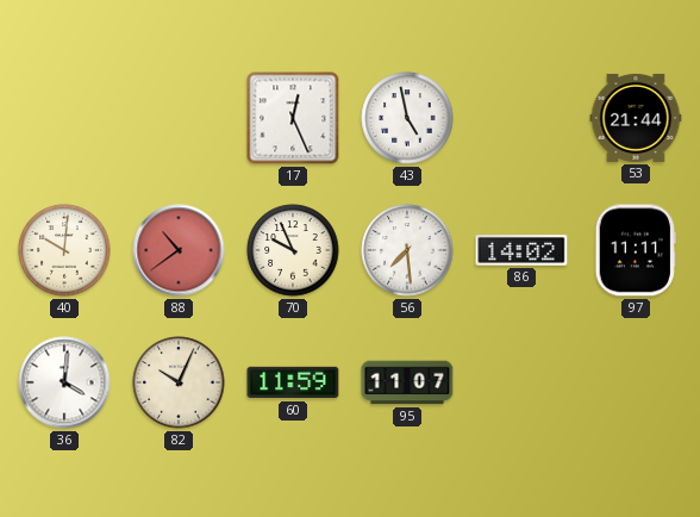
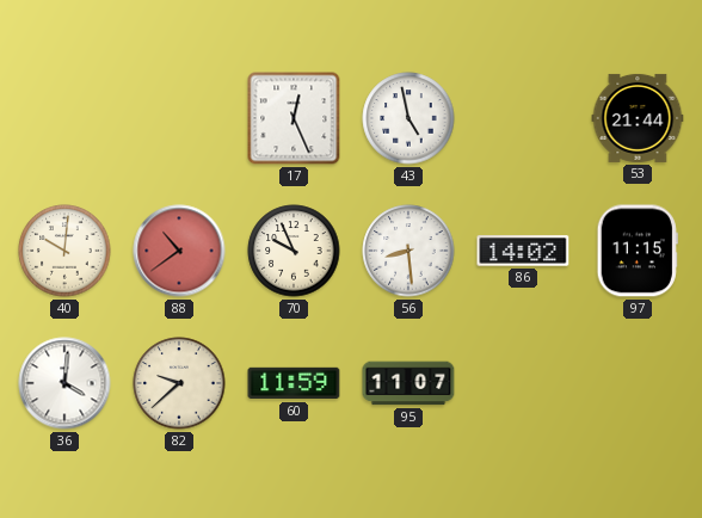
56: 7:29 -> 8:29 (408, 251)
97: 11:11 -> 11:15 (638, 251)
82: 10:04 -> 9:38 (179, 383)
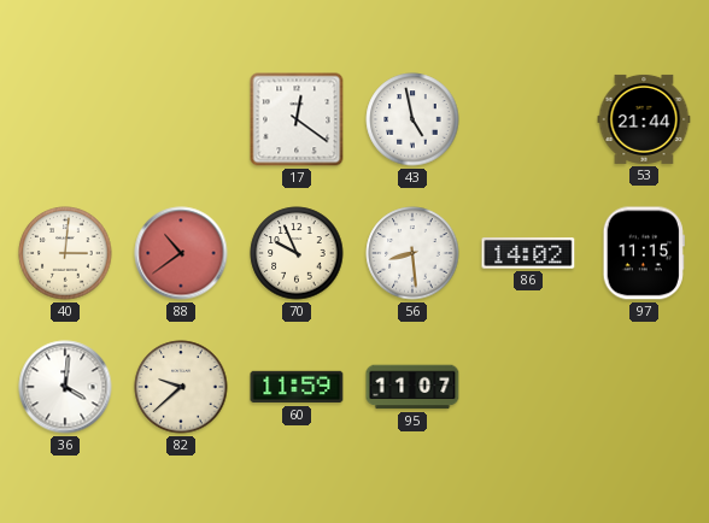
17: 12:26 -> 12:21 (297, 119)
40: 10:01 -> 3:01 (65, 253)
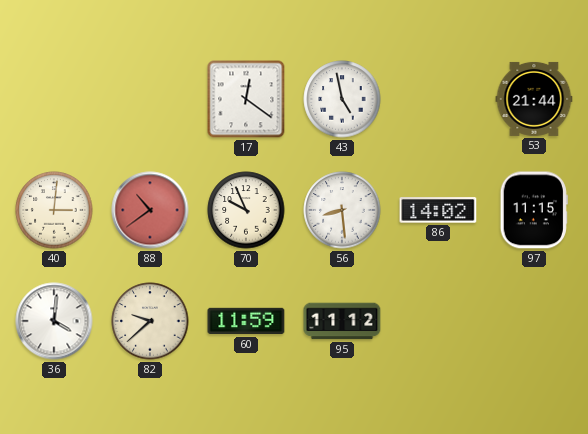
95: 11:07 -> 11:12 (342, 321)
